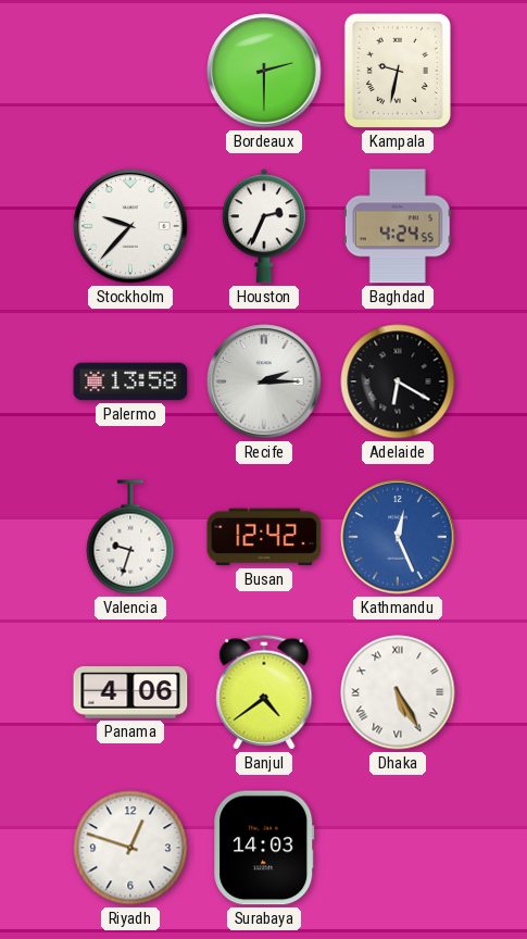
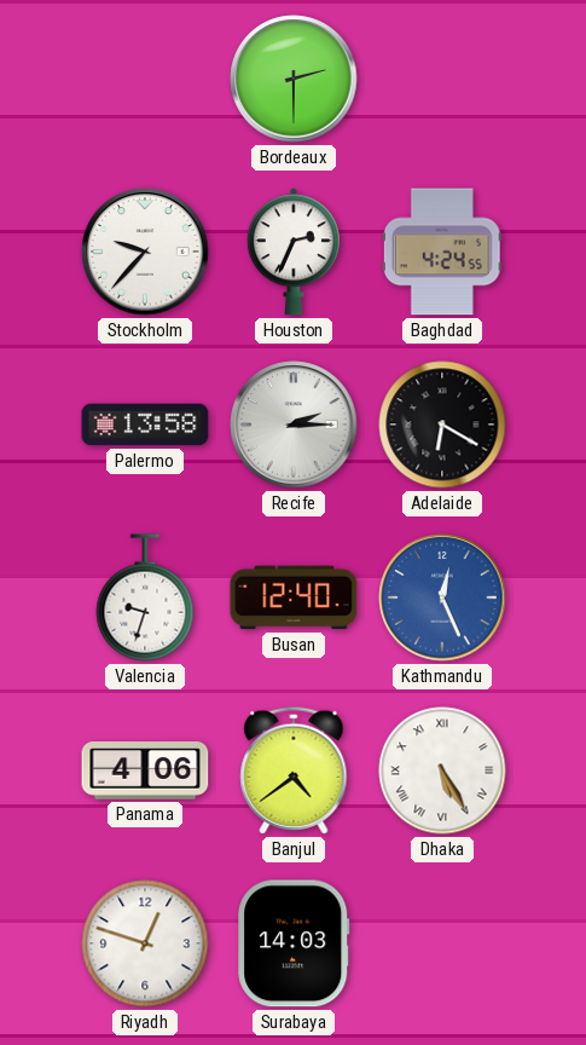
Kampala: 9:32 -> none (398, 71)
Busan: 12:42 -> 12:40 (294, 597)
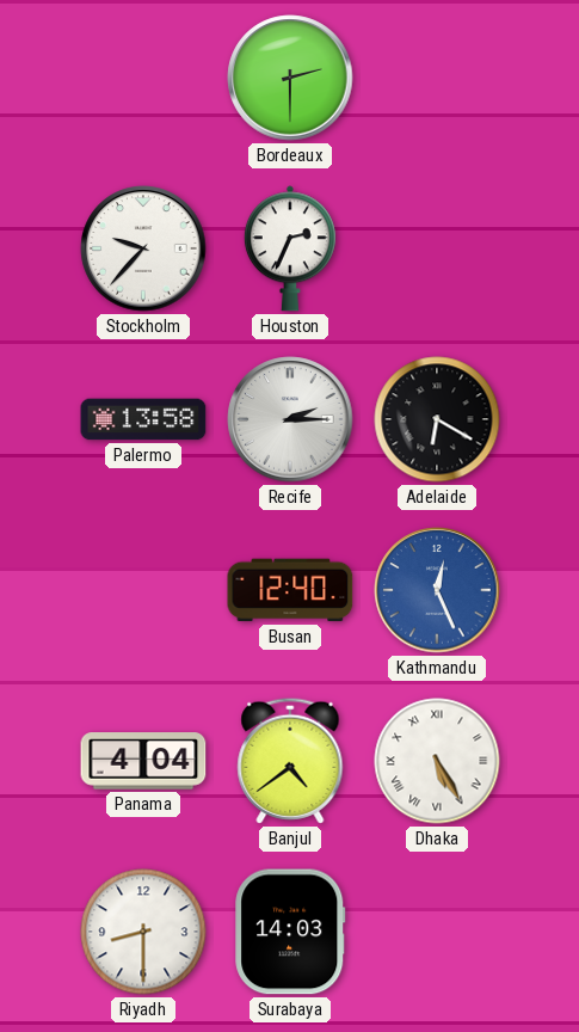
Baghdad: 4:24 -> none (442, 252)
Valencia: 9:33 -> none (145, 597)
Panama: 4:06 -> 4:04 (143, 761)
Riyadh: 12:48 -> 8:30 (143, 932)
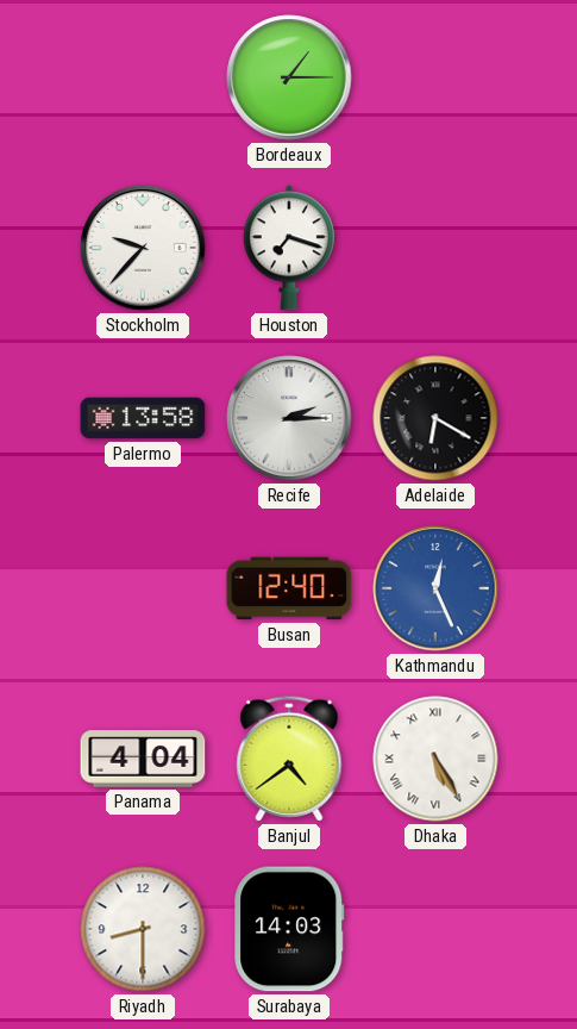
Bordeaux: 2:30 -> 1:15 (289, 77)
Houston: 2:34 -> 7:18 (289, 248)
